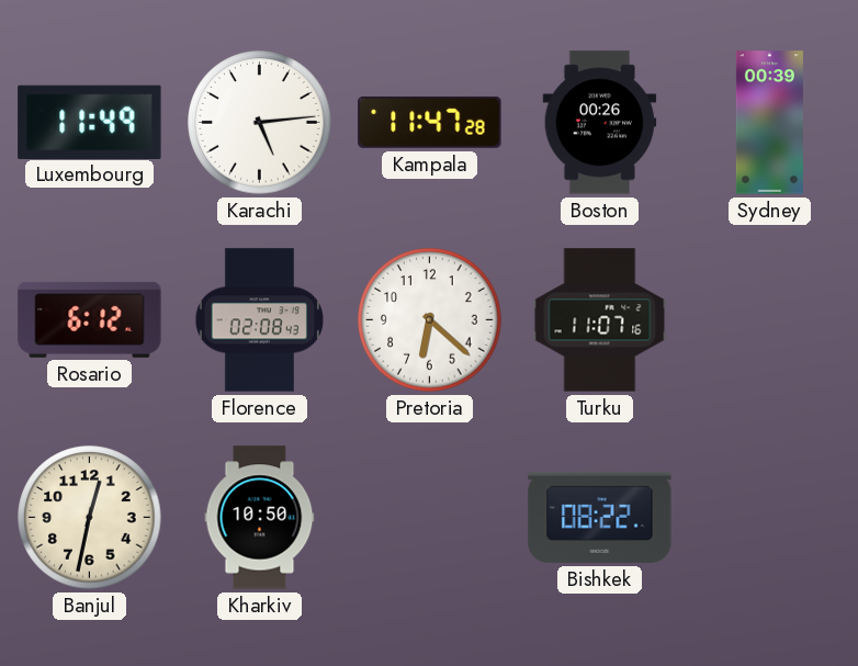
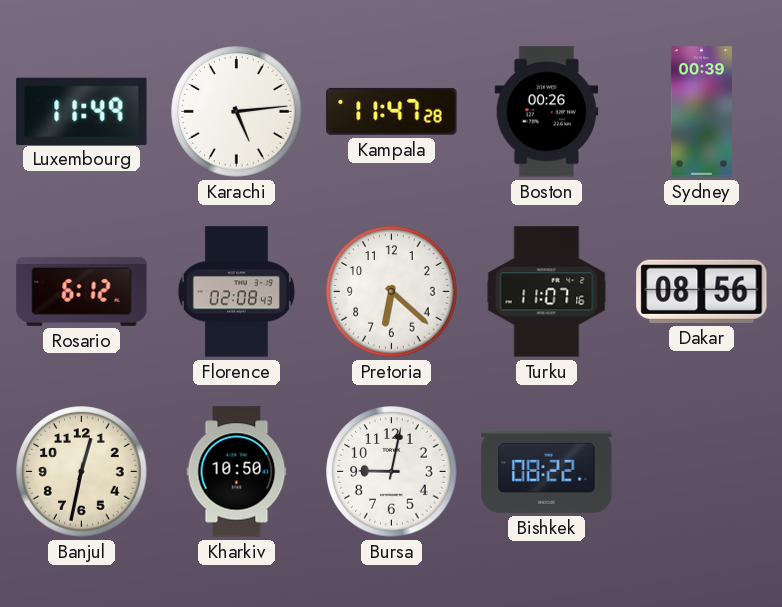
Dakar: none -> 08:56 (702, 291)
Bursa: none -> 9:02 (392, 472)
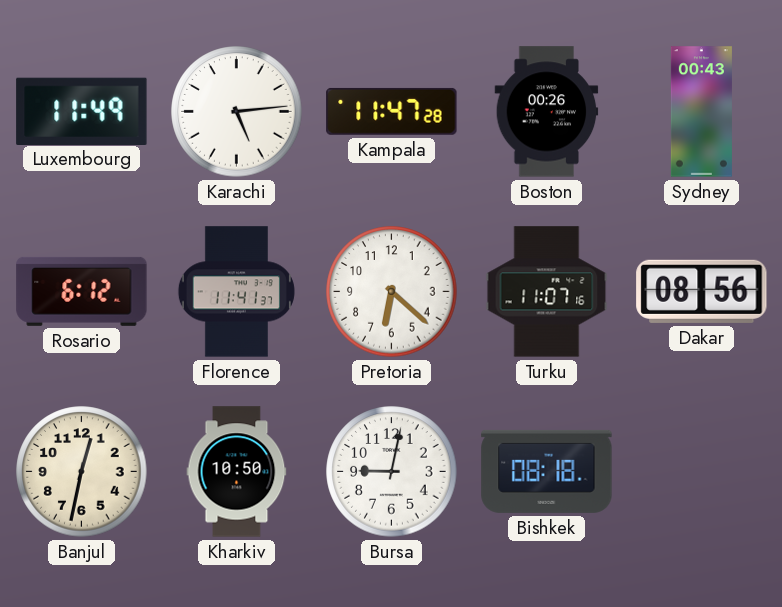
Sydney: 00:39 -> 00:43 (701, 112)
Florence: 02:08 -> 11:41 (236, 292)
Bishkek: 08:22 -> 08:18 (547, 471)
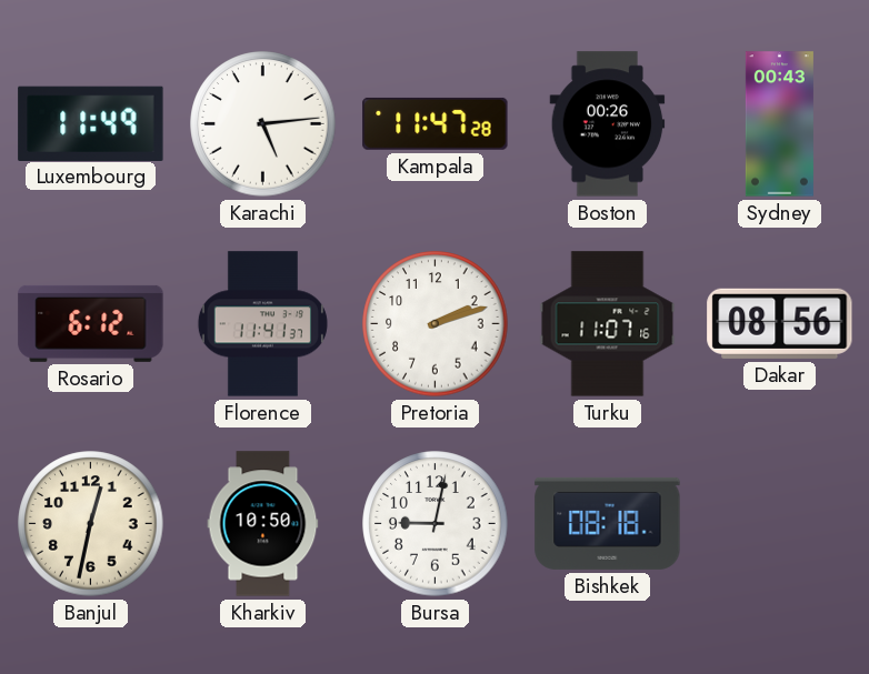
Pretoria: 6:22 -> 2:12 (436, 324)
